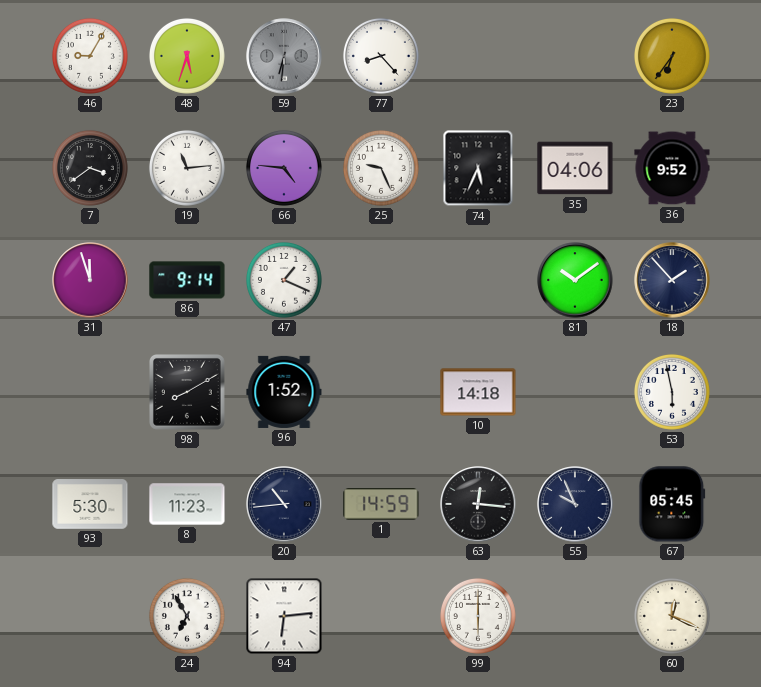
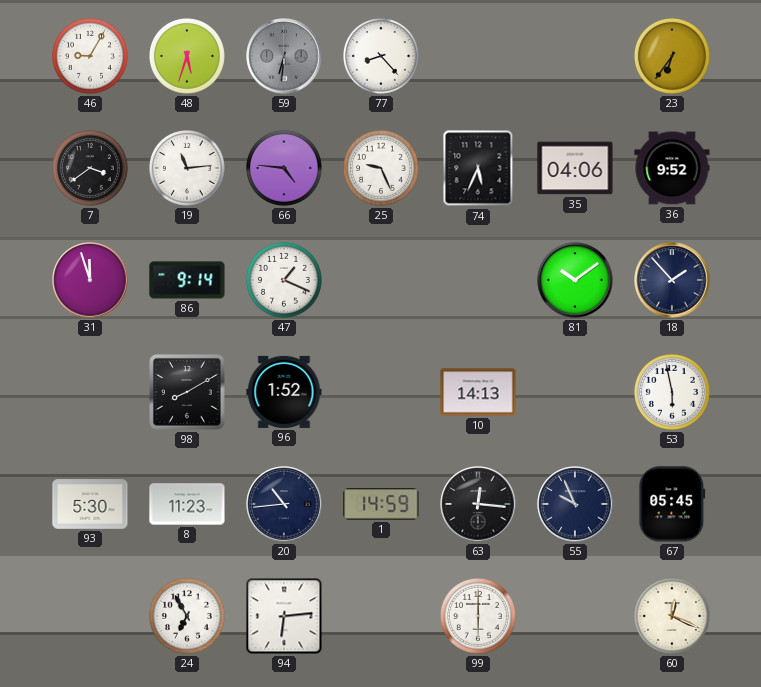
10: 14:18 -> 14:13 (478, 392)
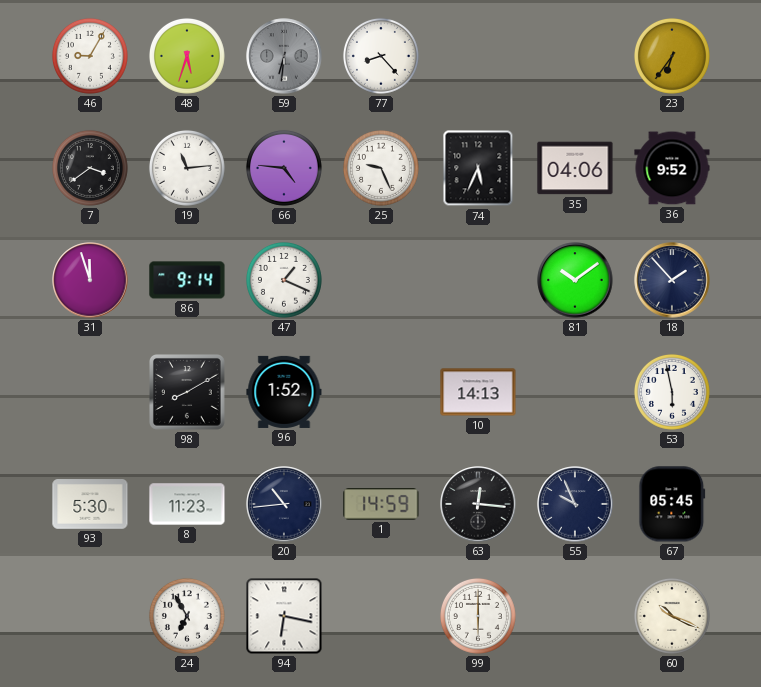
94: 6:14 -> 6:17 (284, 616)
60: 12:19 -> 10:19 (672, 616)
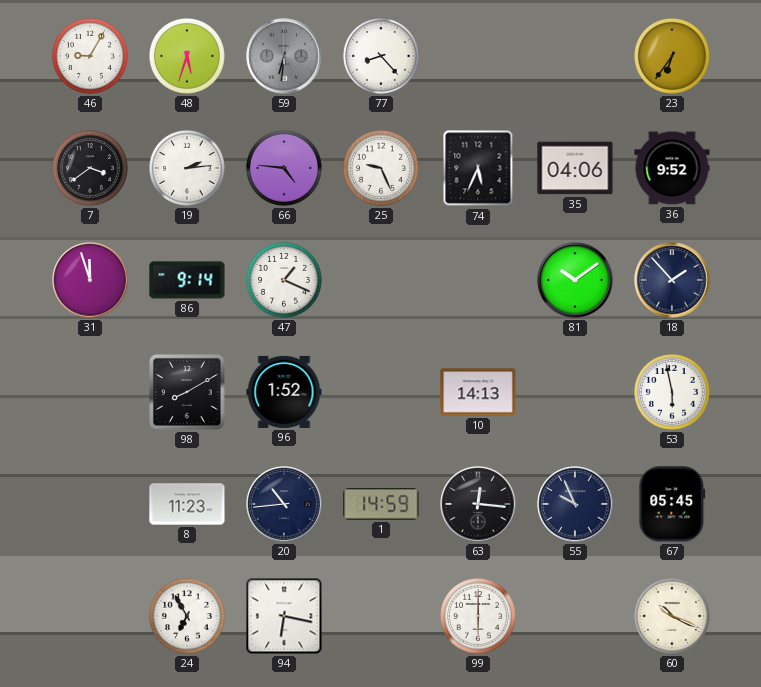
19: 11:14 -> 2:14 (187, 168)
93: 5:30 -> none (90, 504)
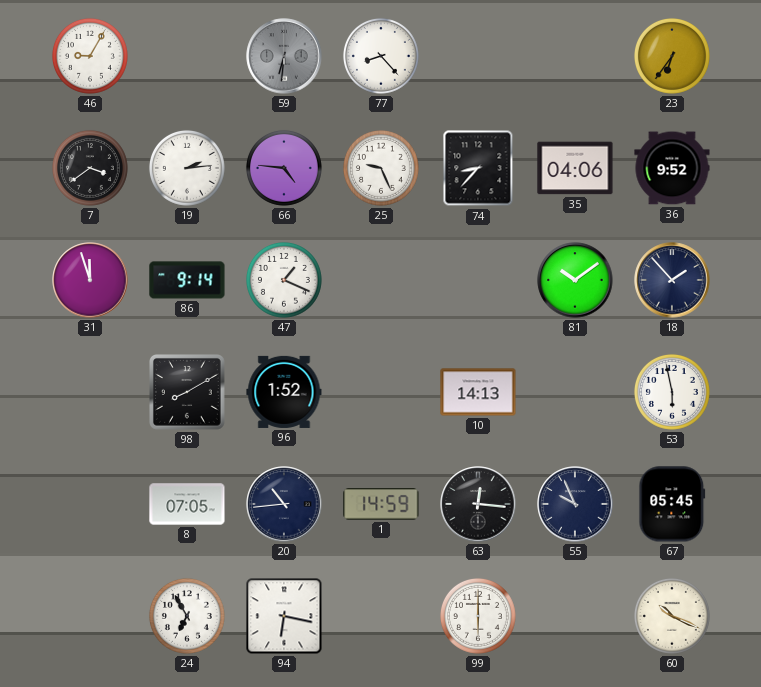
48: 5:33 -> none (187, 56)
74: 5:34 -> 8:37 (478, 168)
8: 11:23 -> 07:05 (187, 504)
